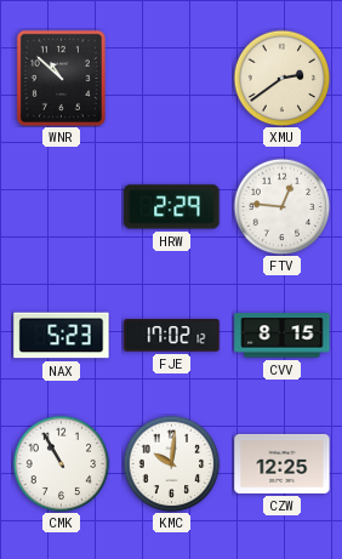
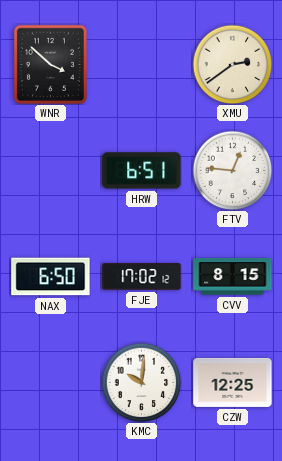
WNR: 10:52 -> 3:52 (50, 64)
HRW: 2:29 -> 6:51 (142, 171)
NAX: 5:23 -> 6:50 (51, 277)
CMK: 10:55 -> none (61, 463)
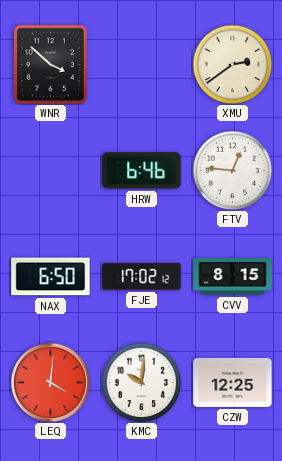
HRW: 6:51 -> 6:46 (142, 171)
LEQ: none -> 4:01 (50, 382)
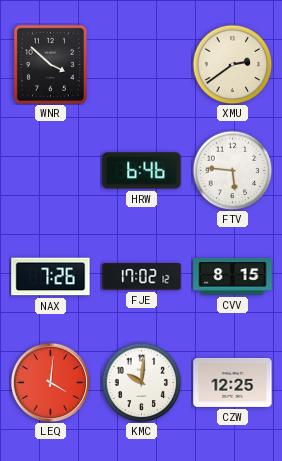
FTV: 12:46 -> 5:46 (232, 170)
NAX: 6:50 -> 7:26 (51, 277)
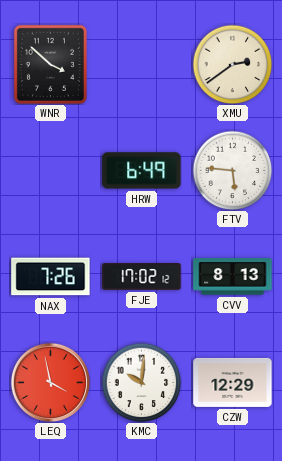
HRW: 6:46 -> 6:49 (142, 171)
CVV: 8:15 -> 8:13 (233, 277)
LEQ: 4:01 -> 3:58 (50, 382)
CZW: 12:25 -> 12:29 (233, 382)
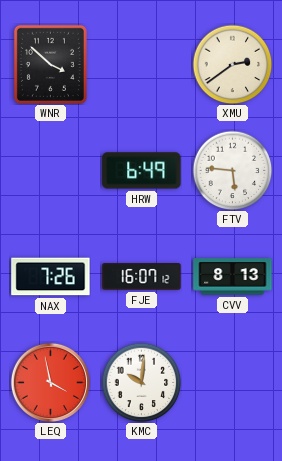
FJE: 17:02 -> 16:07 (142, 277)
CZW: 12:29 -> none (233, 382)
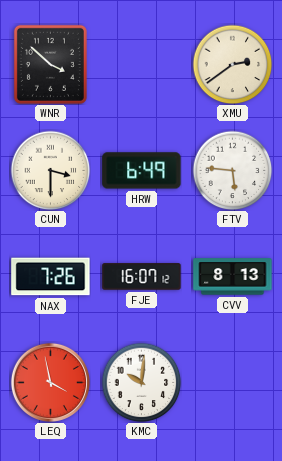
CUN: none -> 3:30 (50, 170)
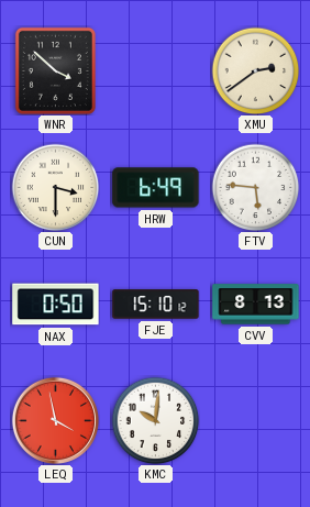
NAX: 7:26 -> 0:50 (56, 305)
FJE: 16:07 -> 15:10 (156, 305)
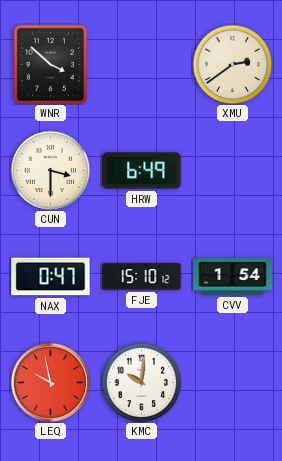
FTV: 5:46 -> none (255, 187)
NAX: 0:50 -> 0:47 (51, 277)
CVV: 8:13 -> 1:54 (233, 277)
LEQ: 3:58 -> 9:58 (50, 382)
